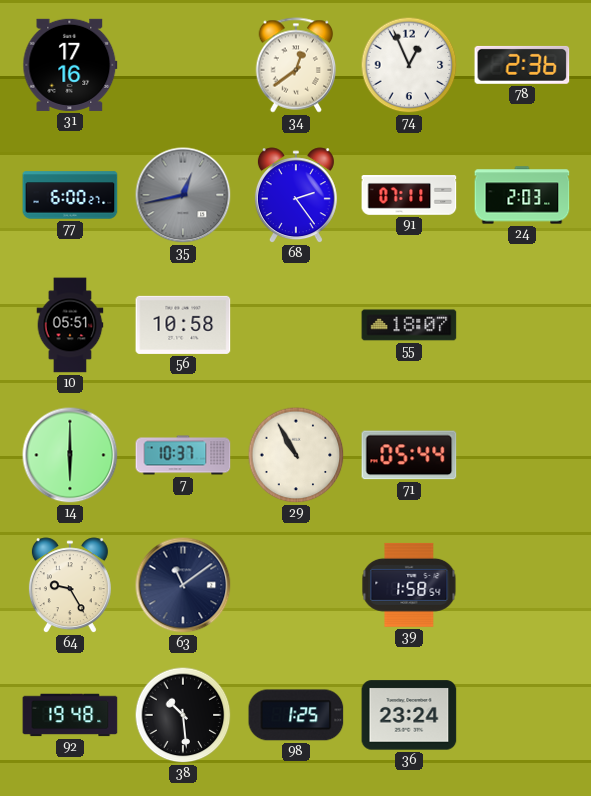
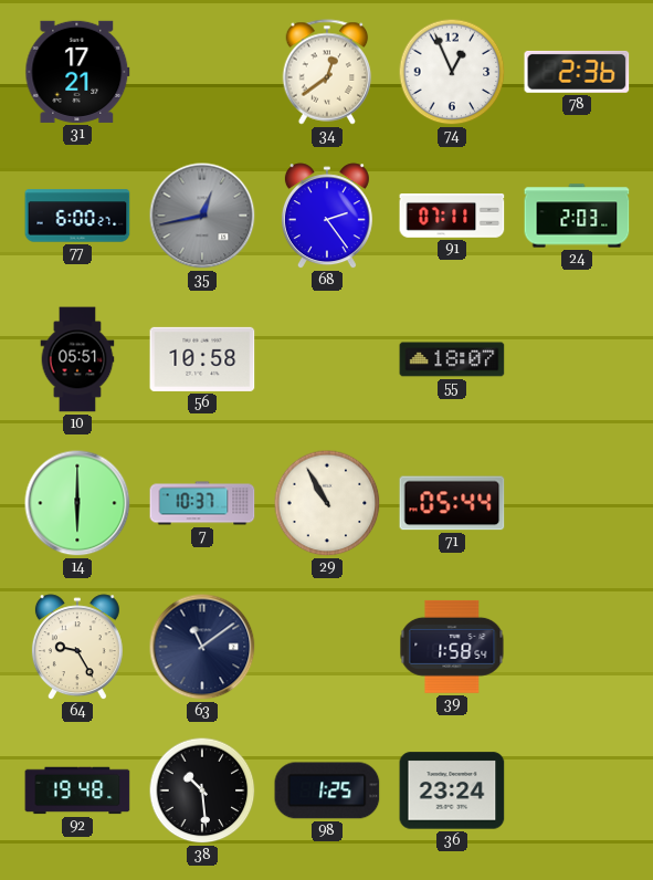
31: 17:16 -> 17:21 (77, 72)
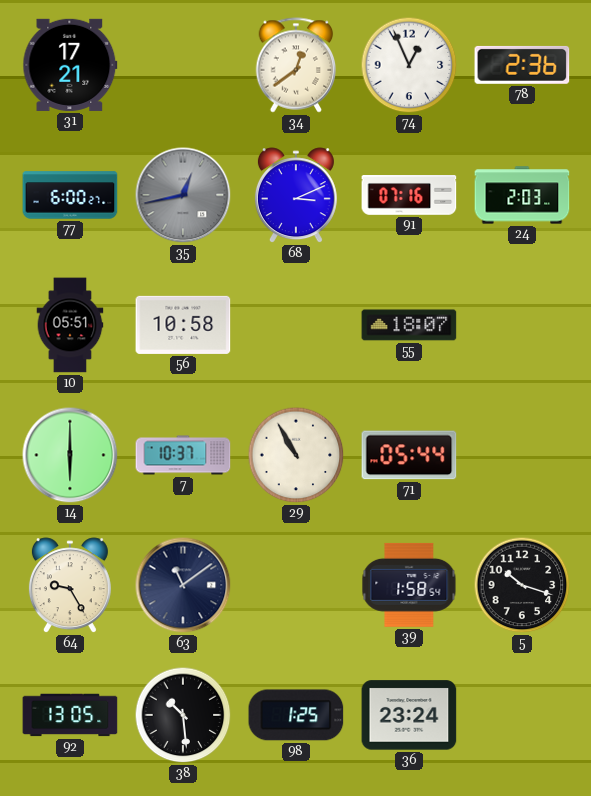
68: 2:24 -> 3:11 (296, 196)
91: 07:11 -> 07:16 (409, 196)
5: none -> 10:18 (522, 585)
92: 19:48 -> 13:05 (70, 715)
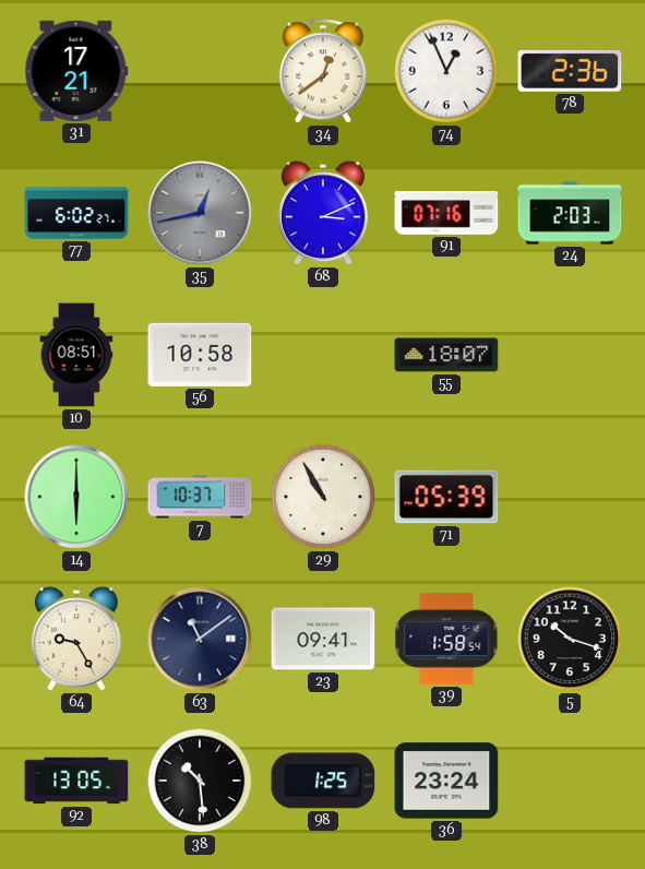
77: 6:00 -> 6:02 (76, 213)
10: 05:51 -> 08:51 (76, 355)
71: 05:44 -> 05:39 (446, 497)
23: none -> 09:41 (323, 639)
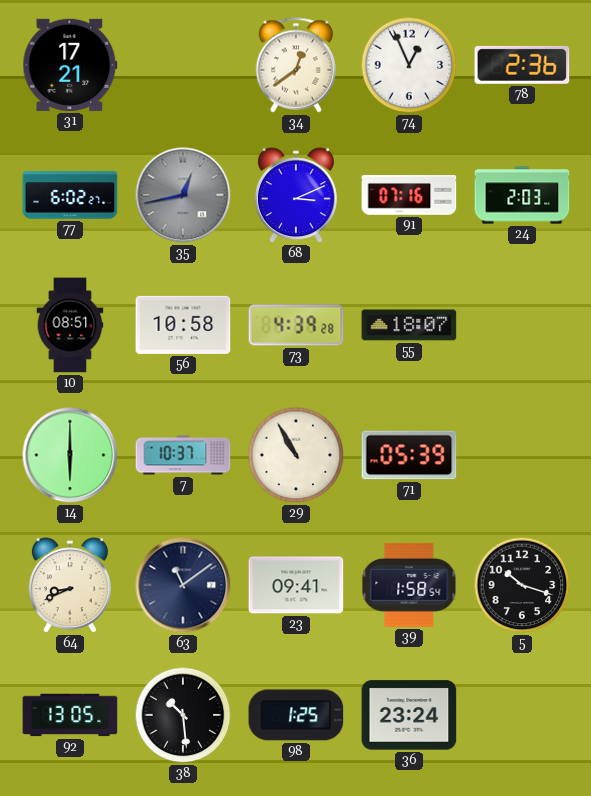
73: none -> 4:39 (296, 325)
64: 9:25 -> 8:41 (70, 586)
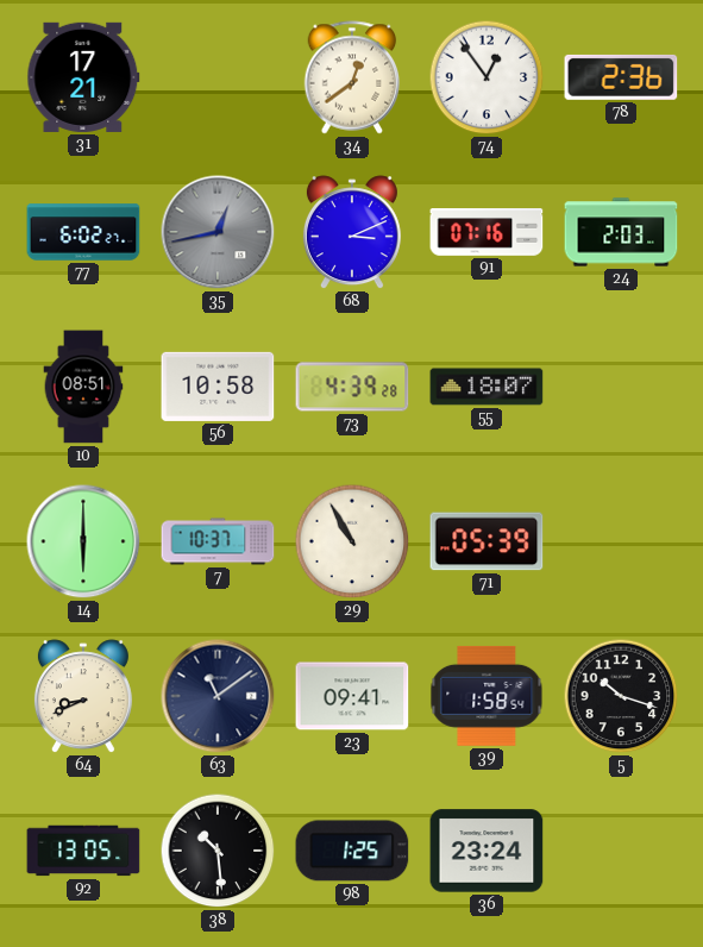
74: 12:56 -> 12:54 (487, 77)
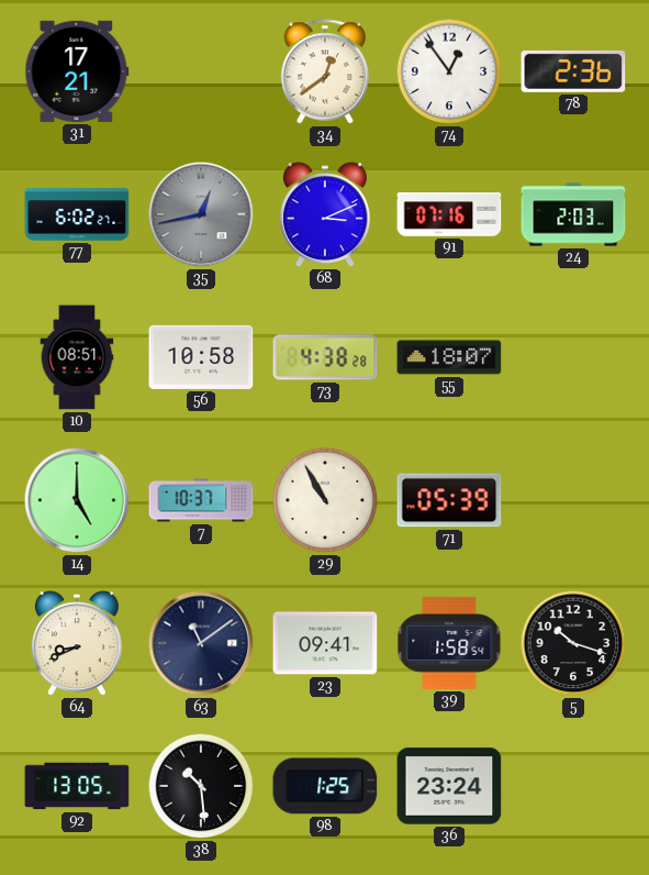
73: 4:39 -> 4:38 (325, 357)
14: 6:00 -> 5:00 (77, 500)
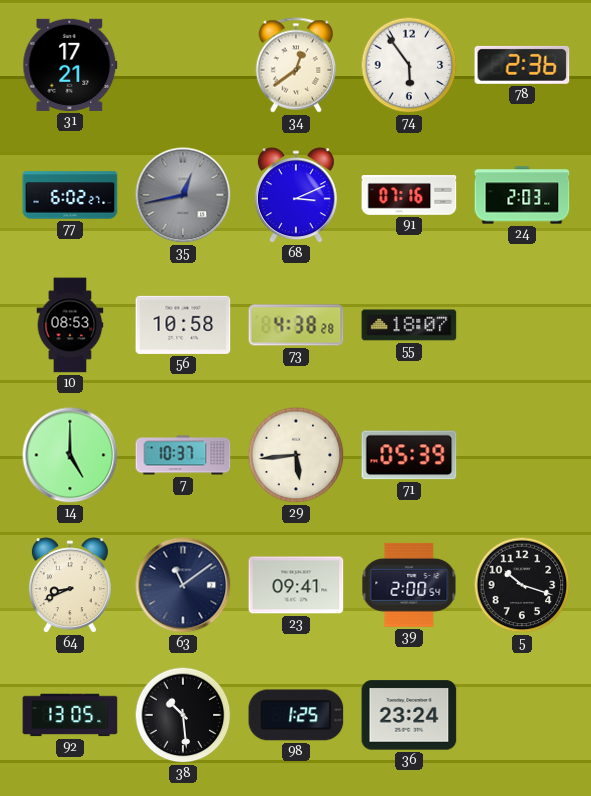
74: 12:54 -> 5:54 (409, 65)
10: 08:51 -> 08:53 (70, 325)
29: 10:55 -> 5:44 (296, 455)
39: 1:58 -> 2:00 (409, 585)
